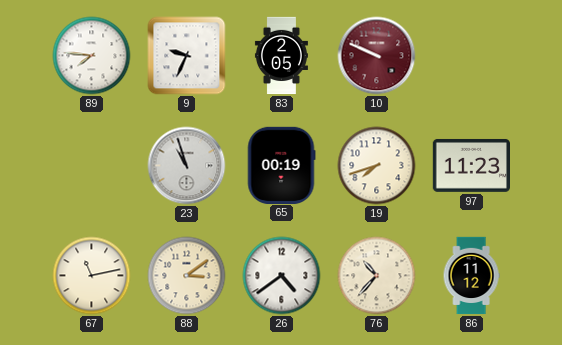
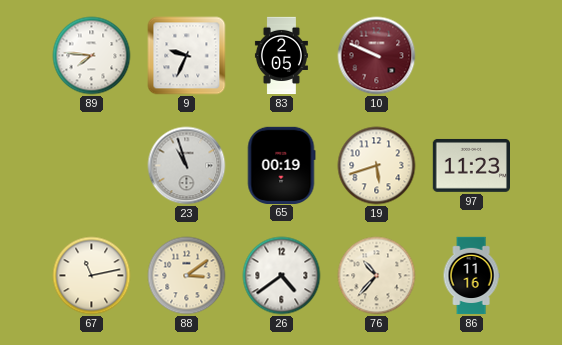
19: 7:42 -> 5:42 (377, 166)
86: 11:12 -> 11:16 (471, 276)
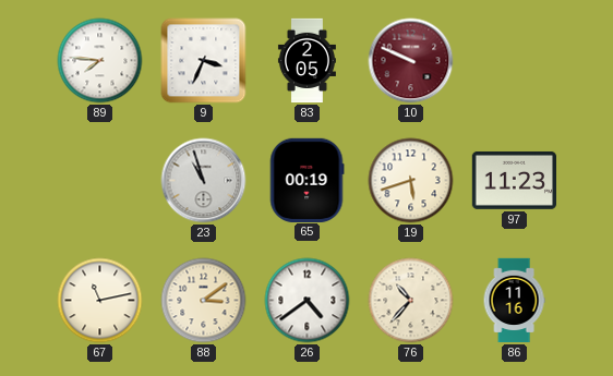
9: 9:34 -> 3:34 (204, 61)
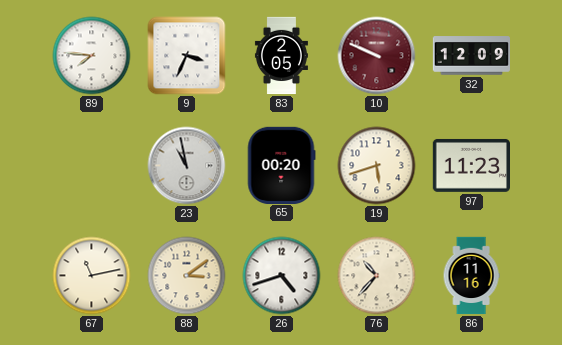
32: none -> 12:09 (471, 56)
23: 10:57 -> 10:58 (187, 166)
65: 00:19 -> 00:20 (281, 165)
26: 4:39 -> 4:42 (282, 276)
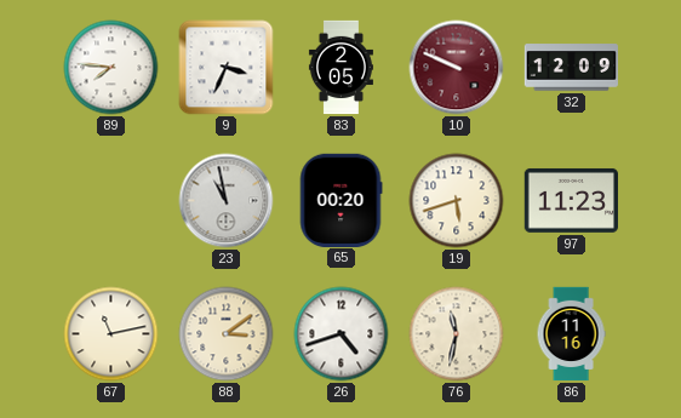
76: 10:37 -> 11:32 (457, 334)
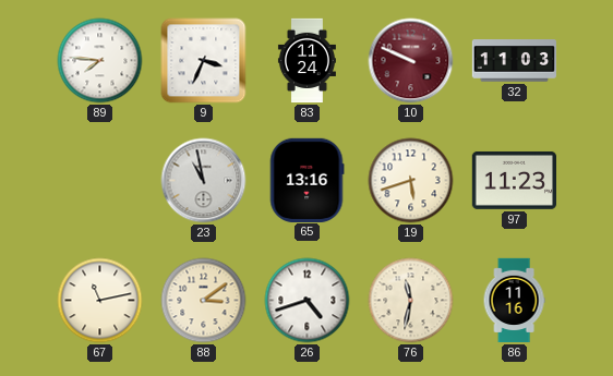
83: 2:05 -> 11:24 (306, 61)
32: 12:09 -> 11:03 (514, 61)
65: 00:20 -> 13:16 (306, 180)
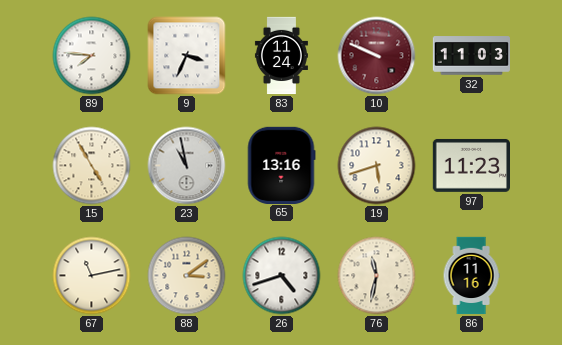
15: none -> 4:55 (92, 166)
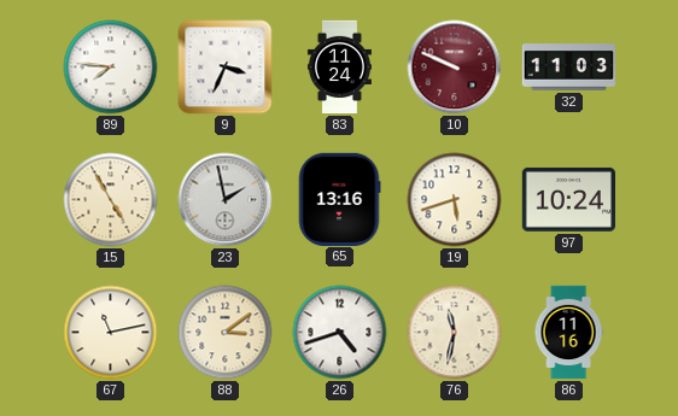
23: 10:58 -> 1:58 (226, 200)
97: 11:23 -> 10:24 (568, 199)
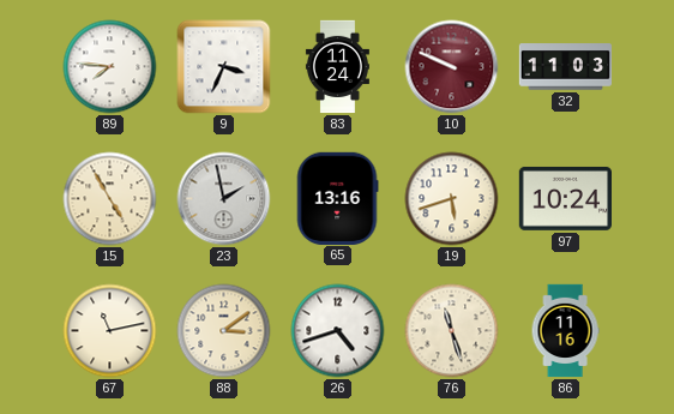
76: 11:32 -> 11:27 (452, 331)
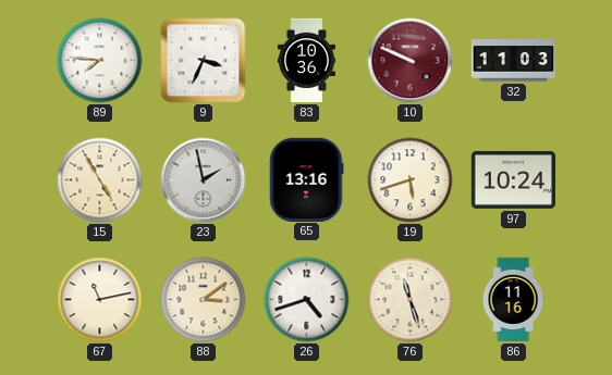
83: 11:24 -> 10:36 (306, 61)
